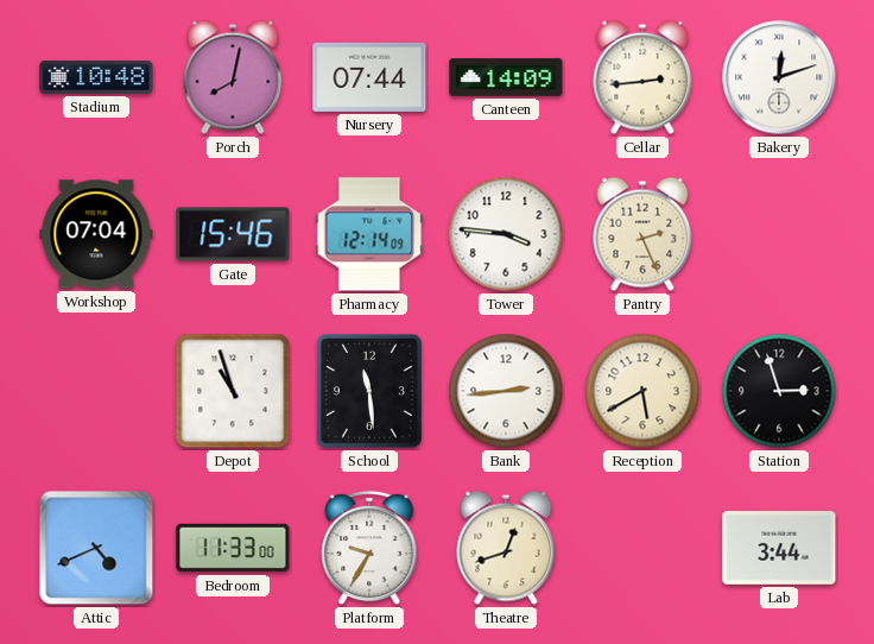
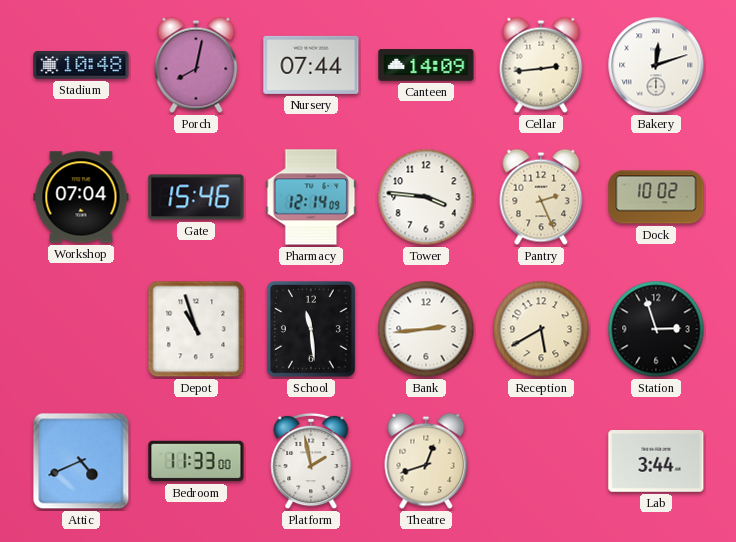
Dock: none -> 10:02 (656, 197)
Platform: 9:35 -> 1:58 (311, 461)
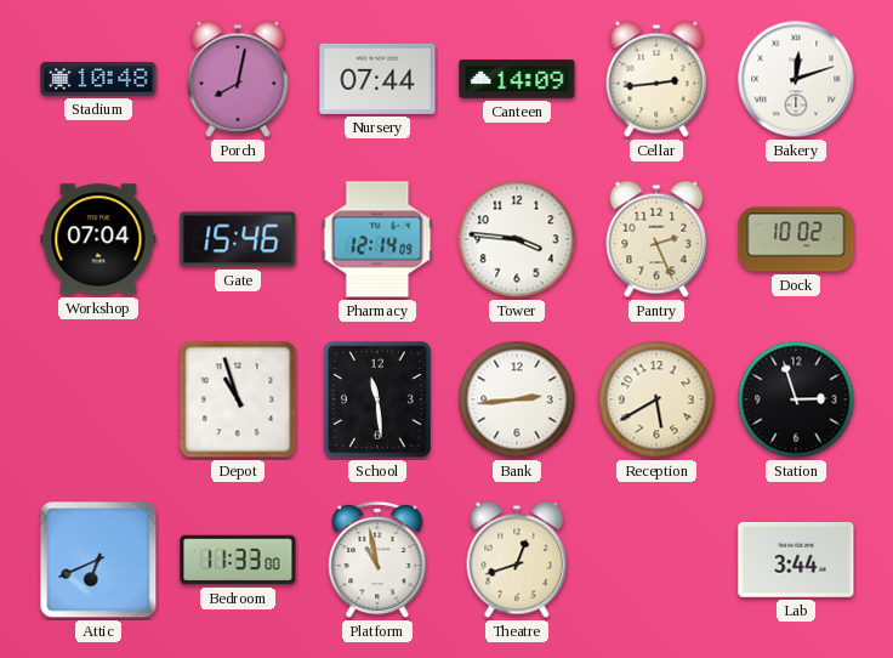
Attic: 4:41 -> 6:41 (98, 560)
Platform: 1:58 -> 10:58 (377, 560)
